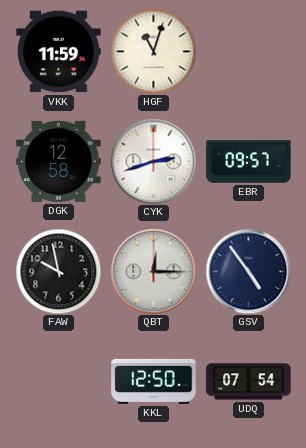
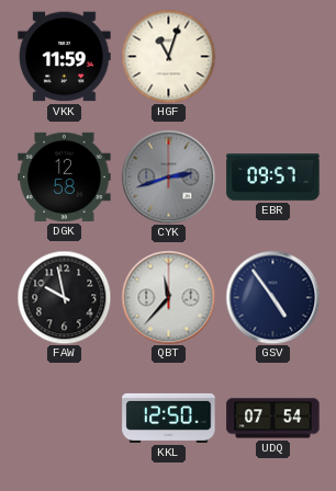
CYK dial: white -> grey (168, 176)
QBT: 12:15 -> 11:37 (168, 297)
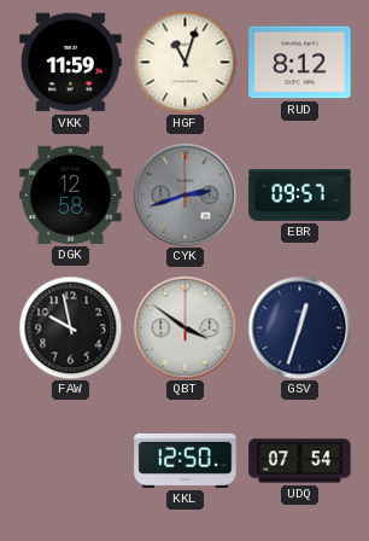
RUD: none -> 8:12 (300, 63)
QBT: 11:37 -> 3:51 (184, 327)
GSV: 4:54 -> 12:33 (299, 327)
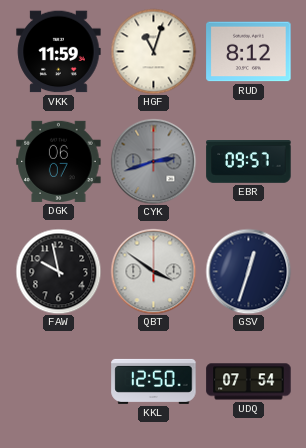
DGK: 12:58 -> 06:07 (59, 161)
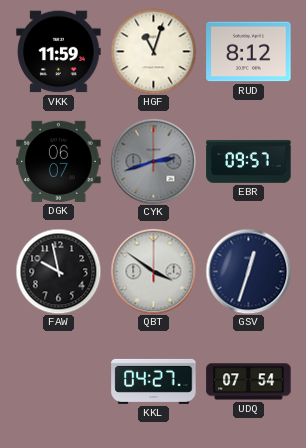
KKL: 12:50 -> 04:27 (154, 381)
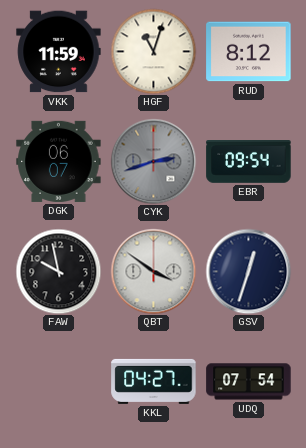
EBR: 09:57 -> 09:54 (249, 162)
